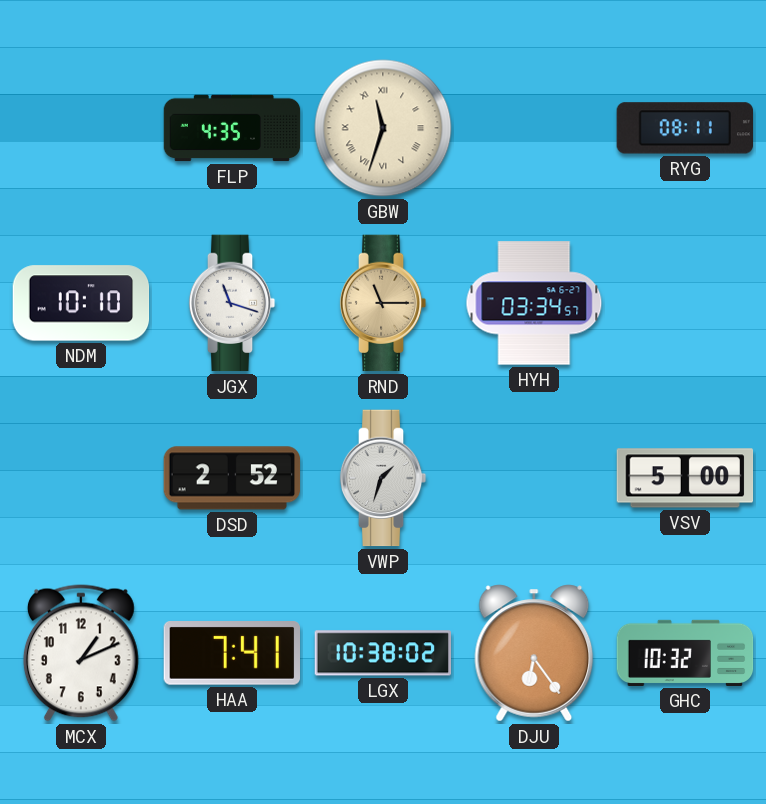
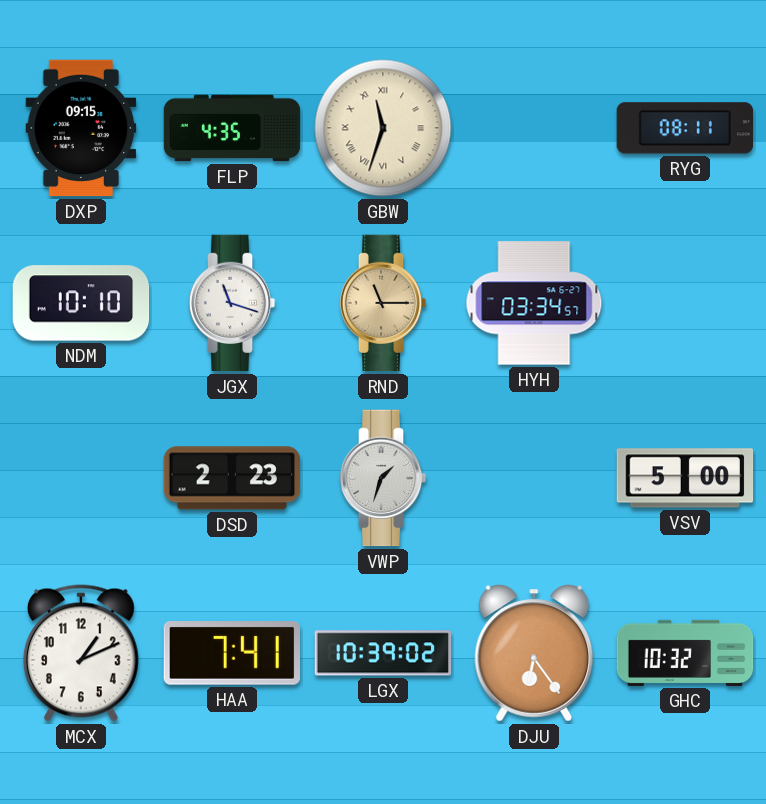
DXP: none -> 09:15 (81, 128)
DSD: 2:52 -> 2:23 (232, 478)
LGX: 10:38 -> 10:39 (383, 653)
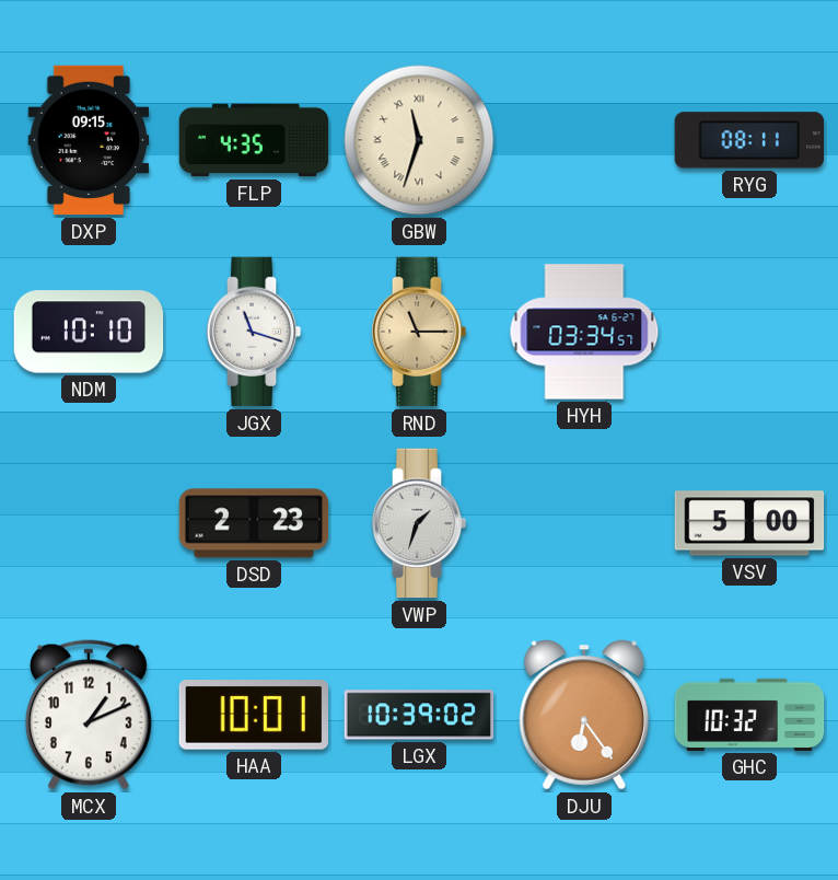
HAA: 7:41 -> 10:01 (253, 716)
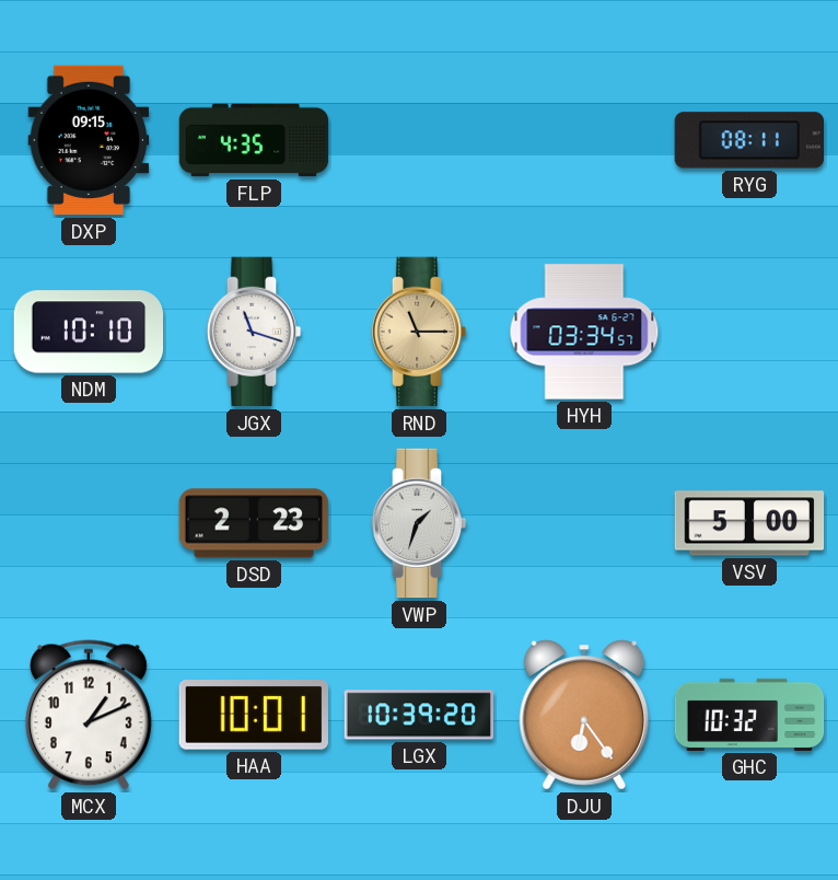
GBW: 11:33 -> none (419, 140)
LGX: 10:39:02 -> 10:39:20 (419, 715)
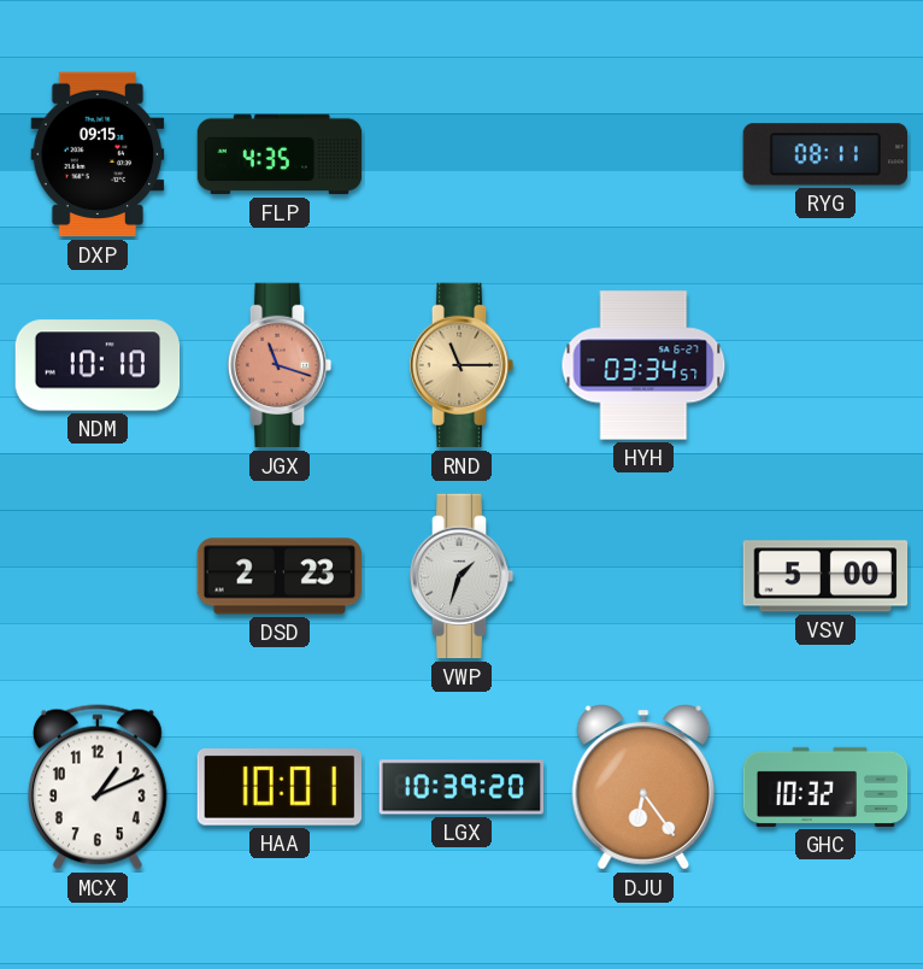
JGX dial: white -> salmon (280, 365)
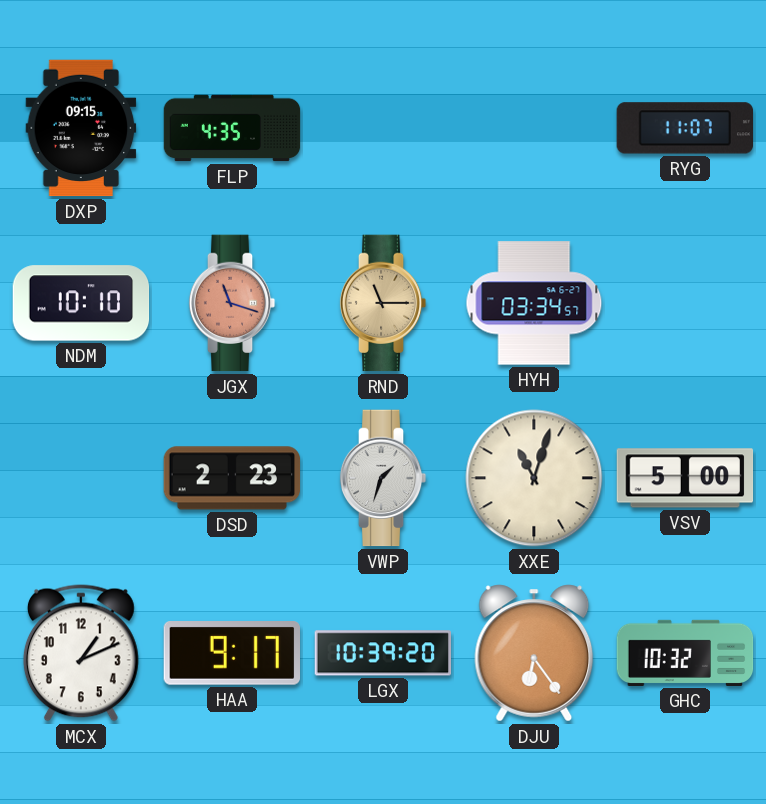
RYG: 08:11 -> 11:07 (684, 128)
XXE: none -> 11:03 (534, 478)
HAA: 10:01 -> 9:17 (231, 654)
